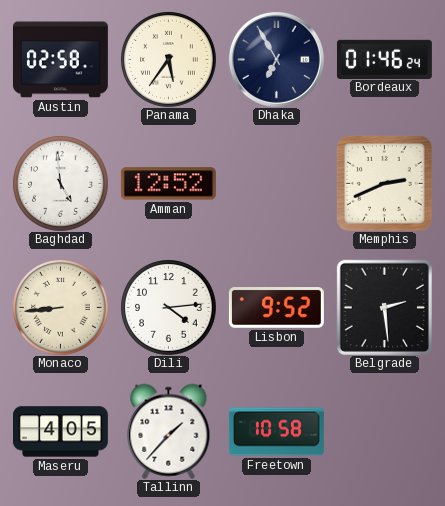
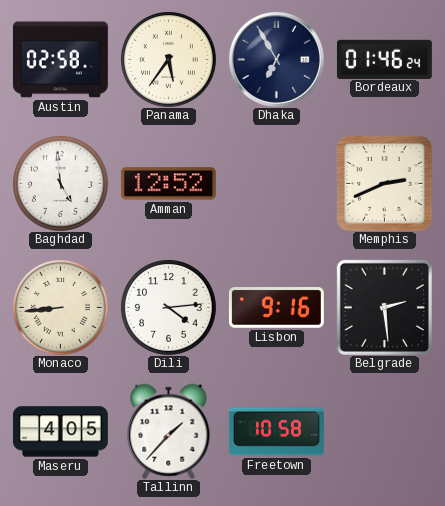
Lisbon: 9:52 -> 9:16 (276, 308)
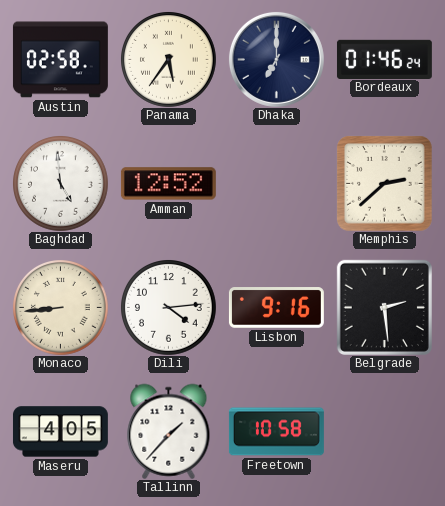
Dhaka: 6:55 -> 7:00 (276, 59)
Memphis: 2:41 -> 2:38 (384, 183)
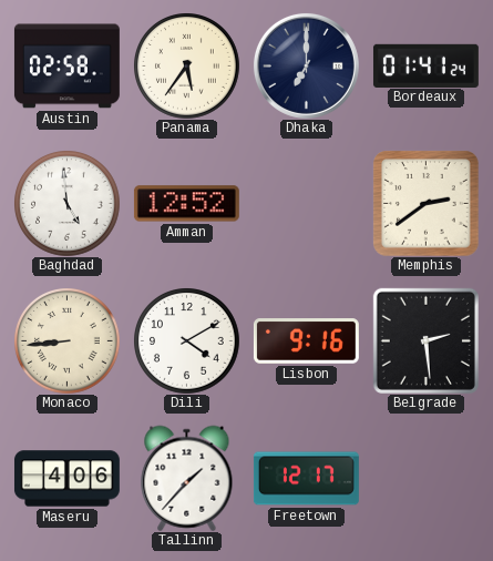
Bordeaux: 01:46 -> 01:41 (425, 65)
Memphis: 2:38 -> 2:39 (425, 203)
Dili: 4:14 -> 4:10 (187, 341)
Maseru: 4:05 -> 4:06 (66, 479)
Freetown: 10:58 -> 12:17 (306, 479)
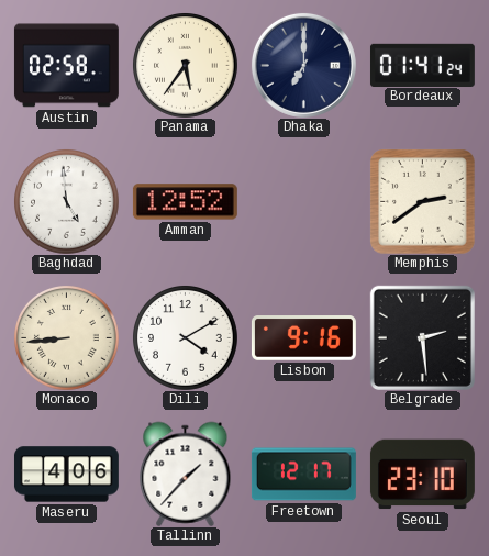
Seoul: none -> 23:10 (422, 475)
